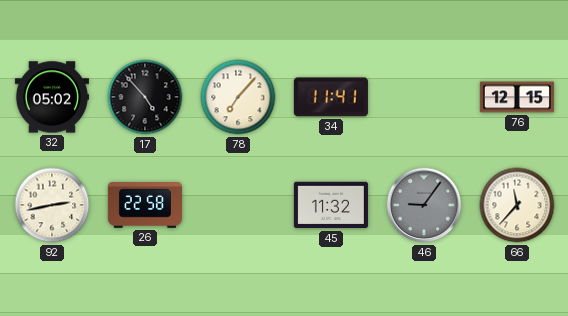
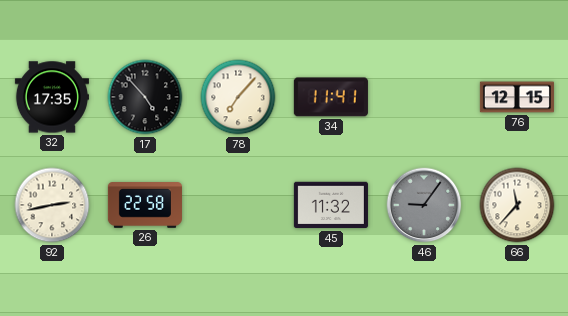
32: 05:02 -> 17:35 (52, 97)
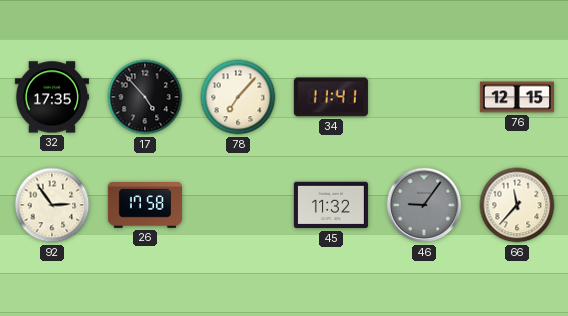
92: 2:43 -> 2:54 (52, 205)
26: 22:58 -> 17:58 (145, 205)
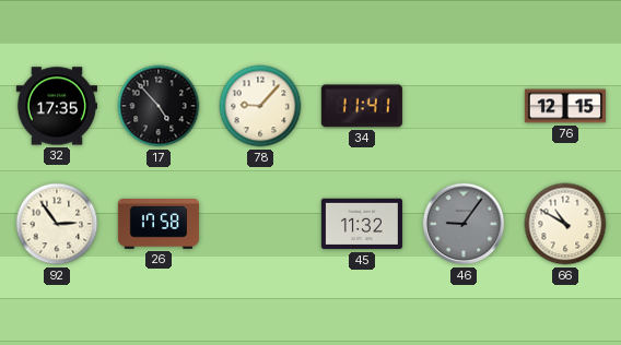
78: 7:07 -> 9:07 (260, 106)
66: 11:37 -> 10:50 (565, 224)
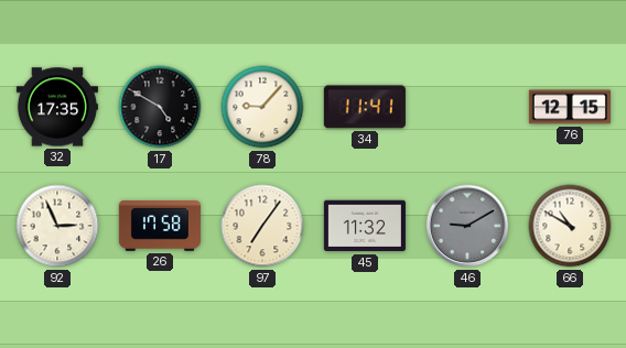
17: 4:53 -> 4:50 (160, 107)
92: 2:54 -> 2:56 (57, 226)
97: none -> 7:06 (262, 226)
46: 9:06 -> 9:10 (467, 226)
